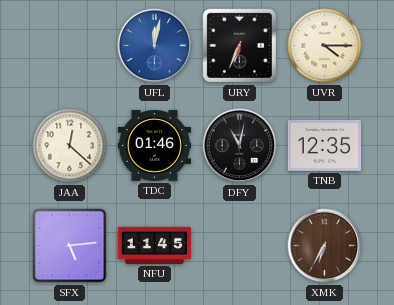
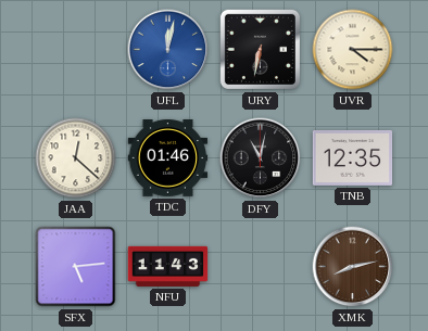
URY: 6:34 -> 6:32 (260, 49)
NFU: 11:45 -> 11:43 (168, 266)
XMK: 6:35 -> 8:13 (353, 267)
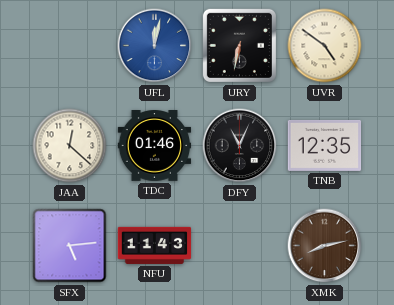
UVR: 4:15 -> 4:51 (325, 46)
DFY: 11:02 -> 11:04 (240, 146)
